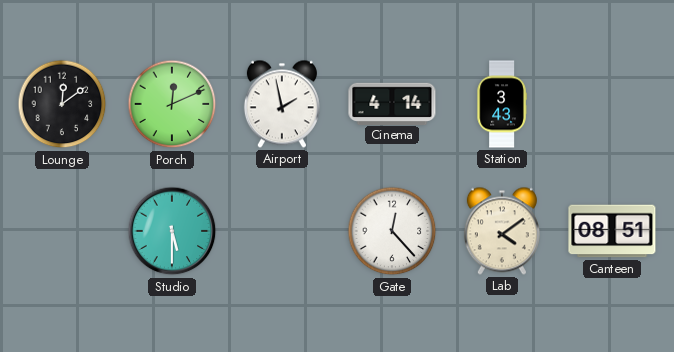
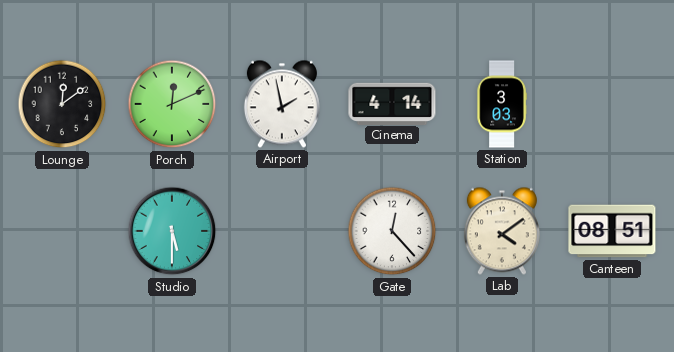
Station: 3:43 -> 3:03 (502, 104)
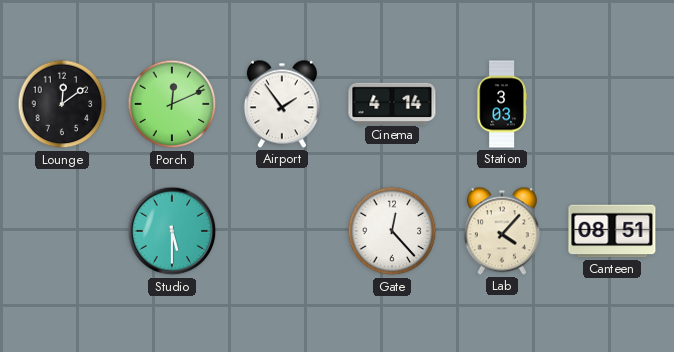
Airport: 1:58 -> 1:54 (282, 104)
Lab: 4:09 -> 4:07 (502, 231)
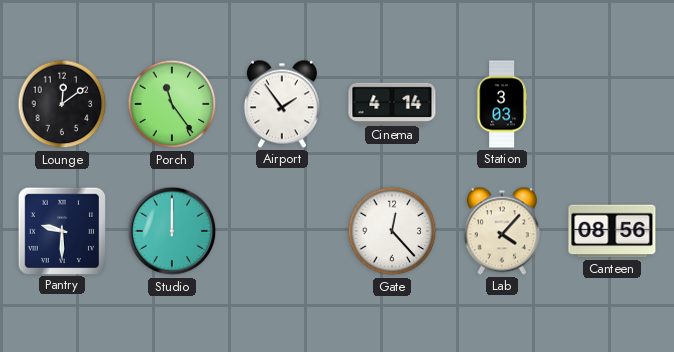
Porch: 12:11 -> 11:24 (172, 104)
Pantry: none -> 9:30 (61, 230)
Studio: 5:30 -> 12:00 (172, 231)
Canteen: 08:51 -> 08:56 (612, 231)
